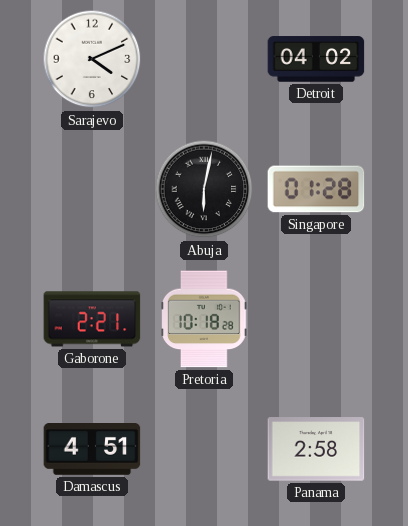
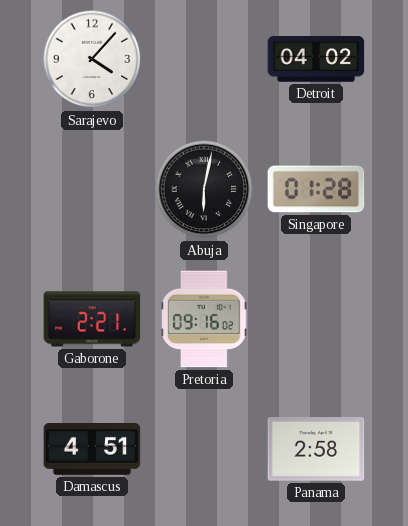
Sarajevo: 4:11 -> 4:07 (92, 59)
Pretoria: 10:18 -> 09:16 (204, 319)
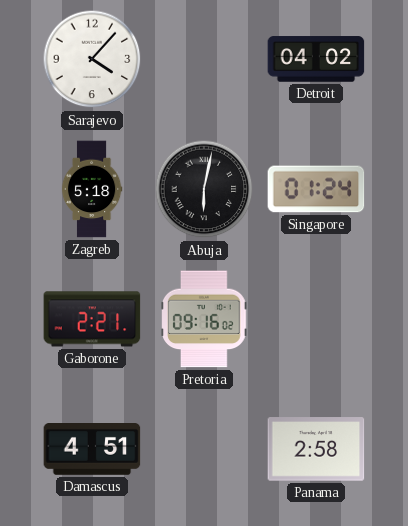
Zagreb: none -> 5:18 (92, 189)
Singapore: 01:28 -> 01:24 (316, 189)
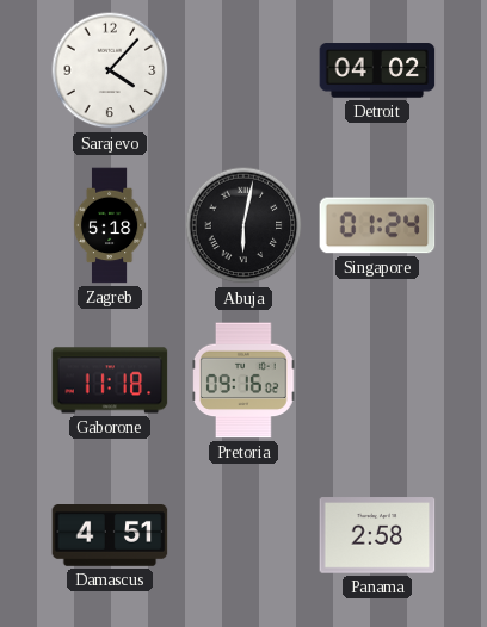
Gaborone: 2:21 -> 11:18 (110, 380)
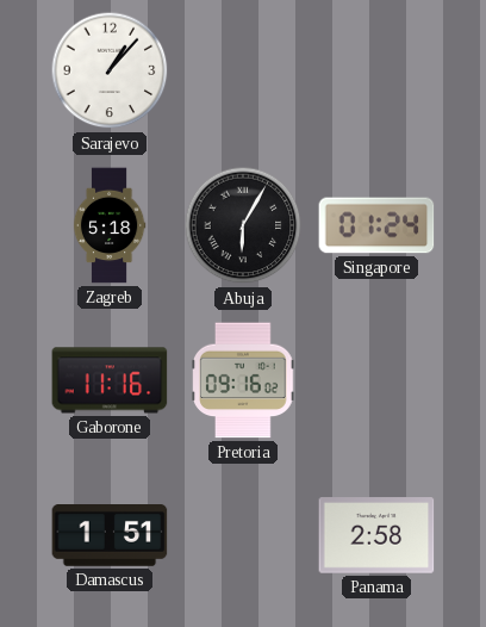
Sarajevo: 4:07 -> 1:07 (110, 70)
Detroit: 04:02 -> none (377, 70)
Abuja: 6:02 -> 6:05 (243, 225)
Gaborone: 11:18 -> 11:16 (110, 380)
Damascus: 4:51 -> 1:51 (110, 536)
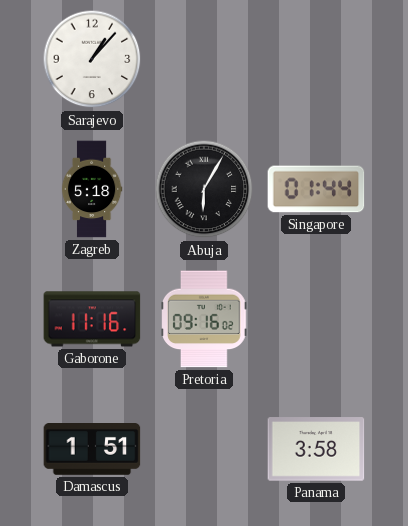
Singapore: 01:24 -> 01:44 (316, 189)
Panama: 2:58 -> 3:58 (316, 449)
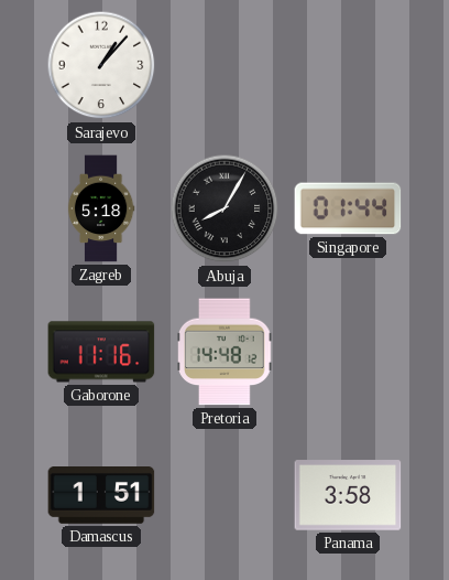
Abuja: 6:05 -> 8:05 (225, 208)
Pretoria: 09:16 -> 14:48 (225, 352)
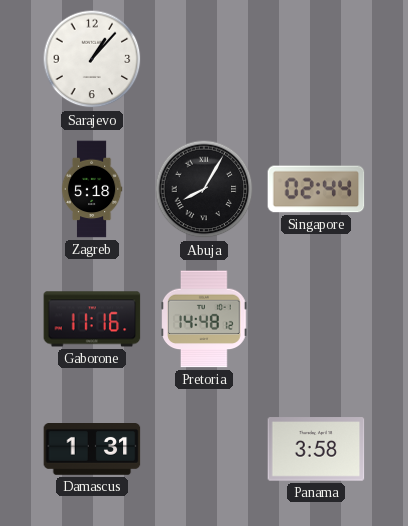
Singapore: 01:44 -> 02:44 (316, 189)
Damascus: 1:51 -> 1:31 (92, 450)
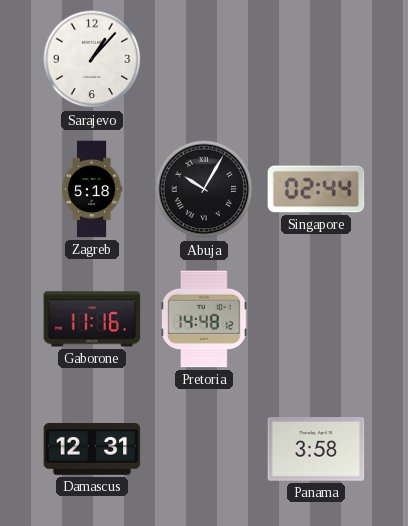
Abuja: 8:05 -> 10:05 (204, 189)
Damascus: 1:31 -> 12:31 (92, 450)
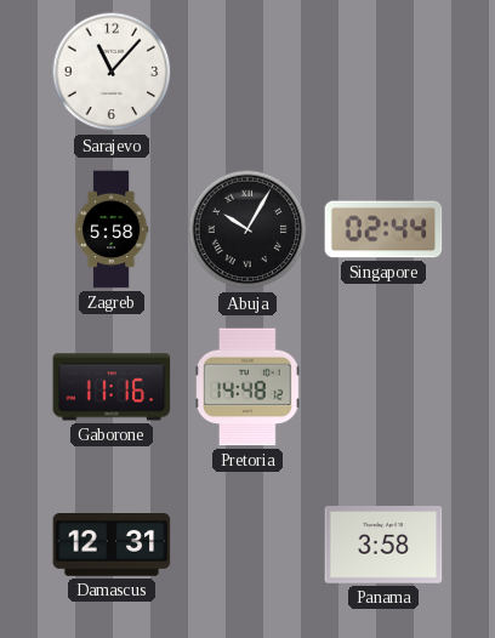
Sarajevo: 1:07 -> 11:07 (112, 72)
Zagreb: 5:18 -> 5:58 (112, 229)
